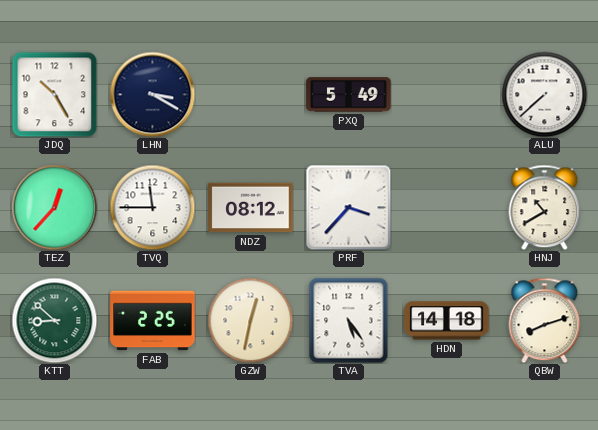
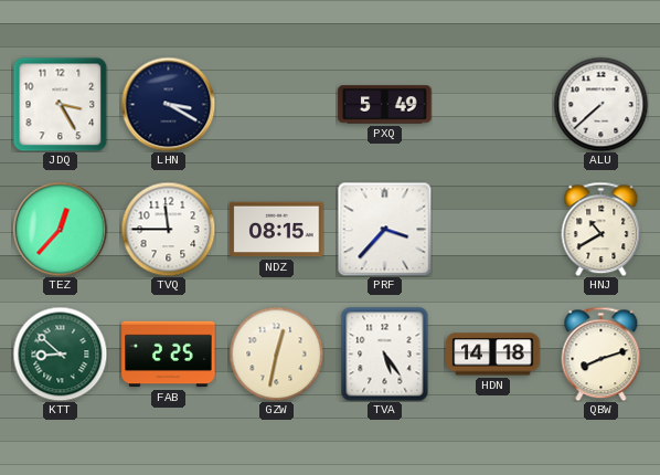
JDQ: 10:25 -> 3:25 (60, 104)
NDZ: 08:12 -> 08:15 (277, 230)
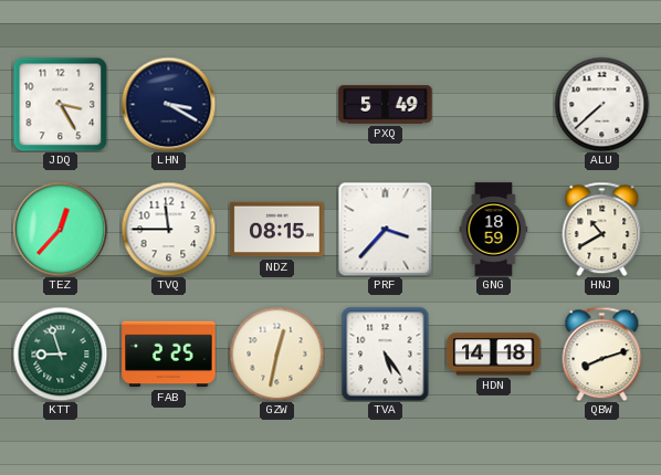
GNG: none -> 18:59 (494, 230)
KTT: 8:52 -> 8:57 (60, 353)
